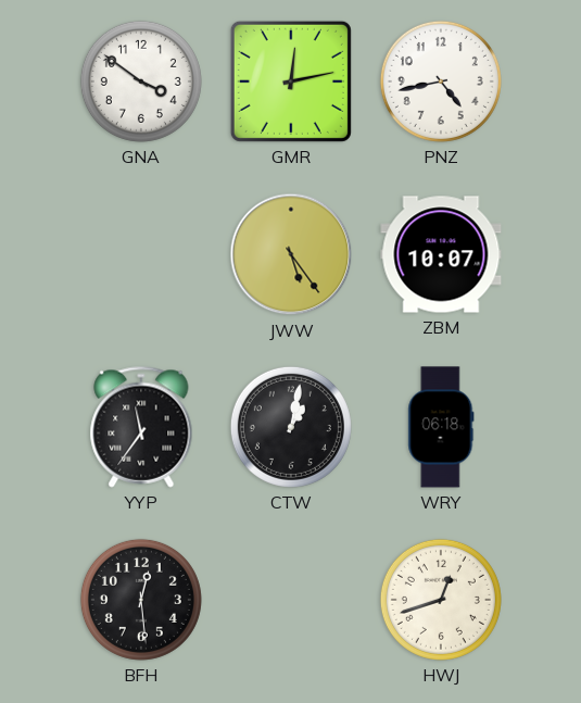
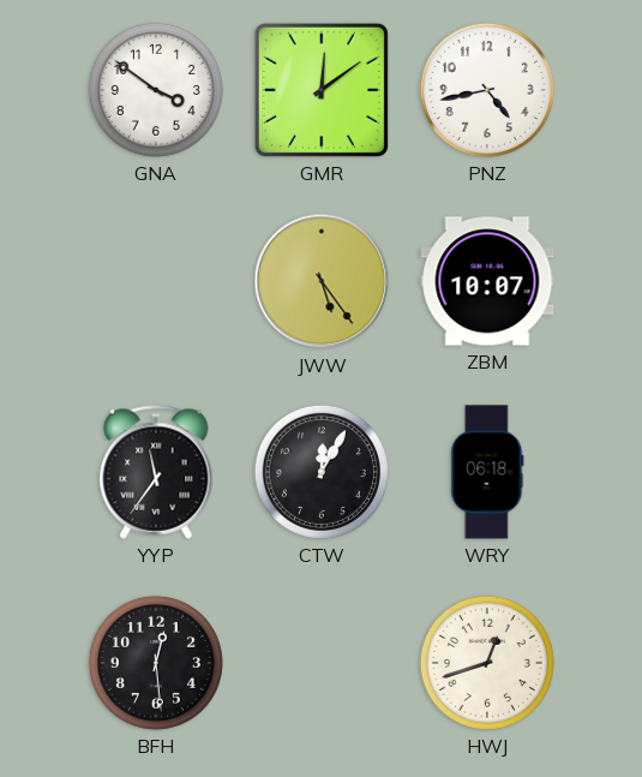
GMR: 12:13 -> 12:09 (322, 90)
CTW: 1:02 -> 12:05 (322, 472)
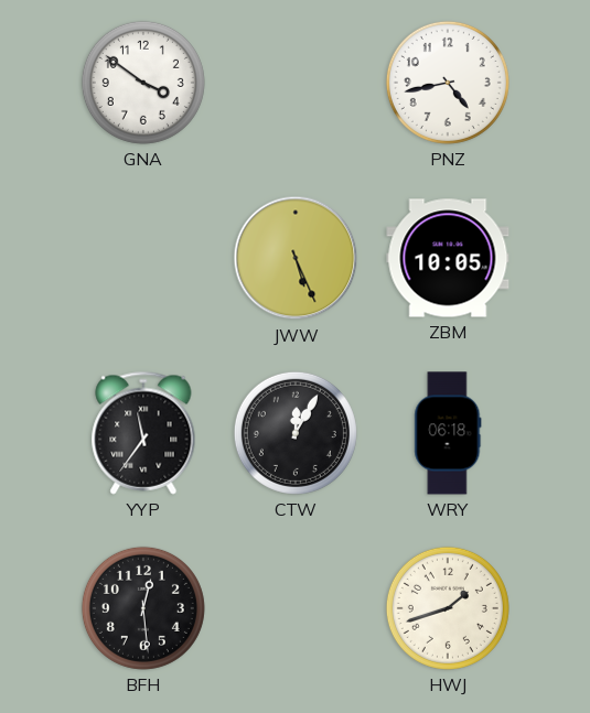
GMR: 12:09 -> none (322, 90)
JWW: 5:24 -> 5:26 (296, 258)
ZBM: 10:07 -> 10:05 (448, 258)
HWJ: 12:42 -> 1:42 (448, 608)
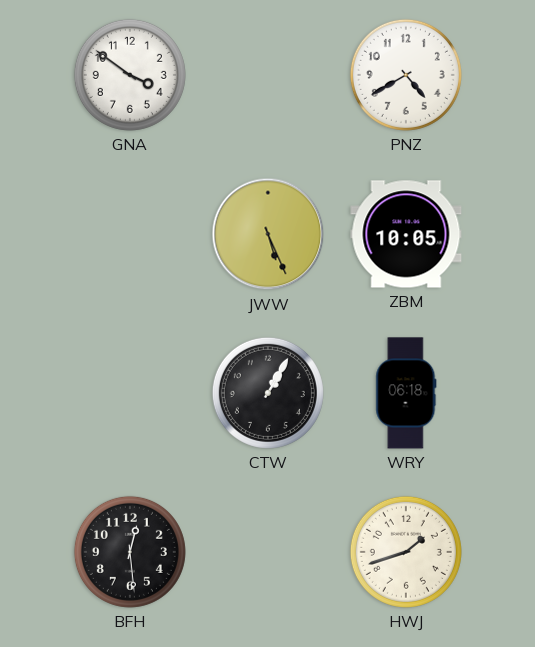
PNZ: 4:43 -> 4:40 (406, 75)
YYP: 11:36 -> none (143, 433)
CTW: 12:05 -> 1:05 (268, 393)
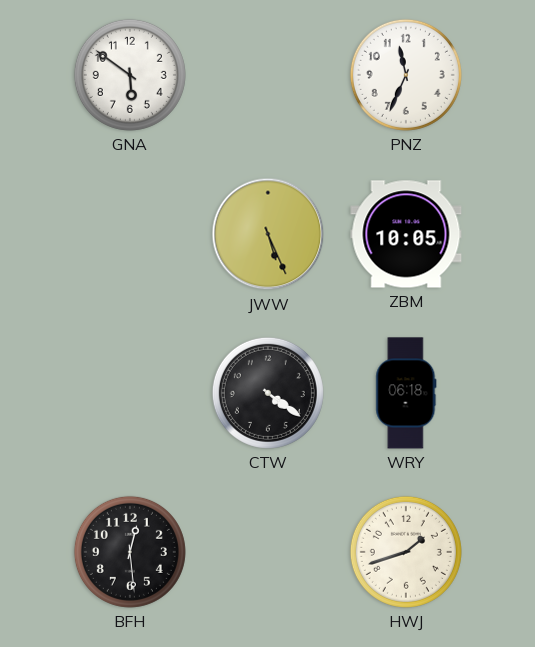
GNA: 3:51 -> 5:51 (130, 75)
PNZ: 4:40 -> 11:34 (406, 75)
CTW: 1:05 -> 4:21 (268, 393)
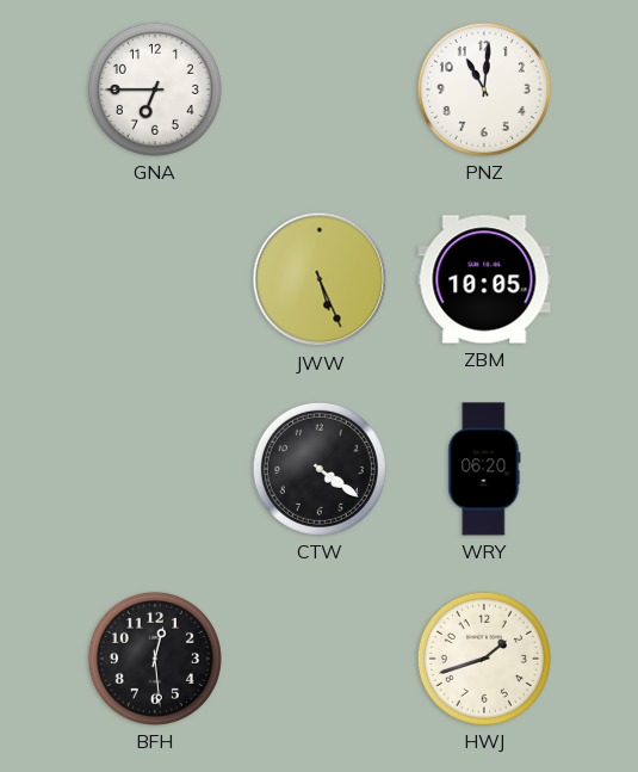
GNA: 5:51 -> 6:45 (155, 89)
PNZ: 11:34 -> 11:01 (484, 89)
WRY: 06:18 -> 06:20 (484, 469)
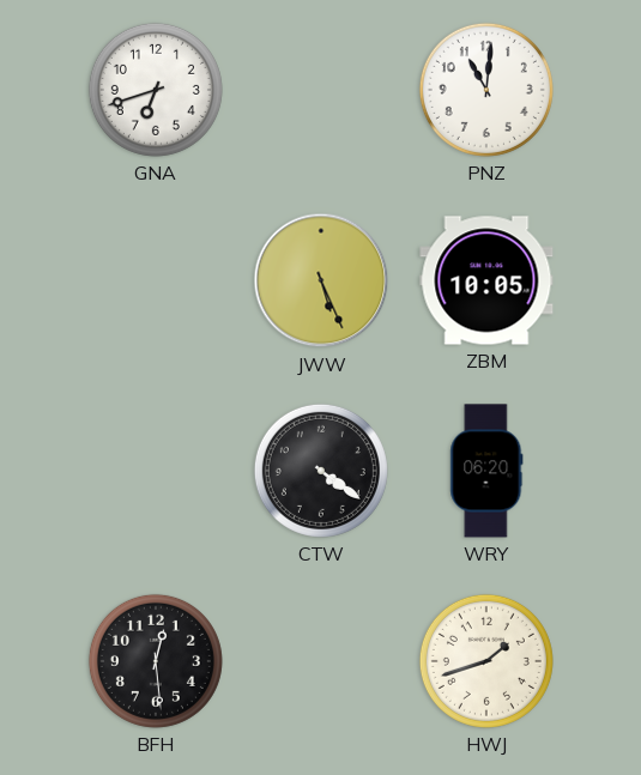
GNA: 6:45 -> 6:42 (156, 90)
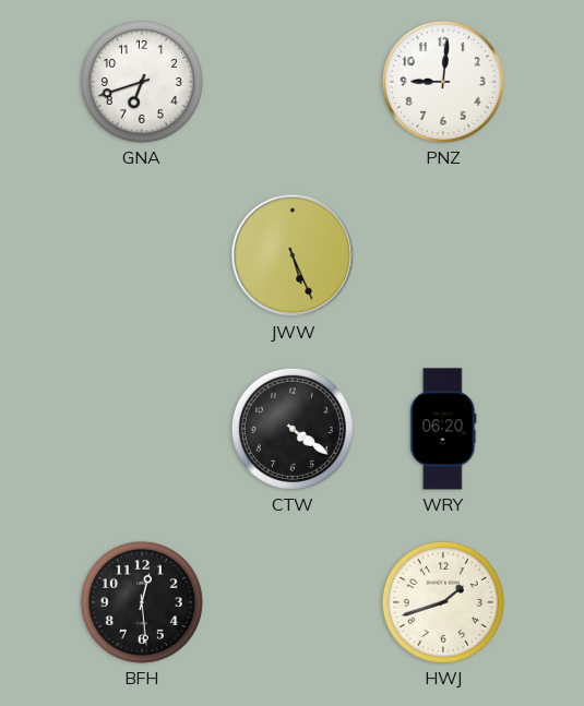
PNZ: 11:01 -> 9:01 (443, 82)
ZBM: 10:05 -> none (486, 280)
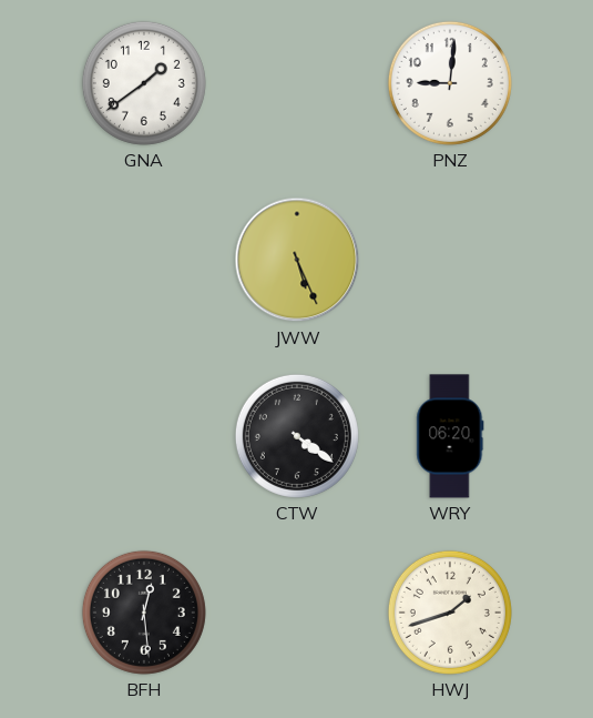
GNA: 6:42 -> 1:39 (144, 83)
